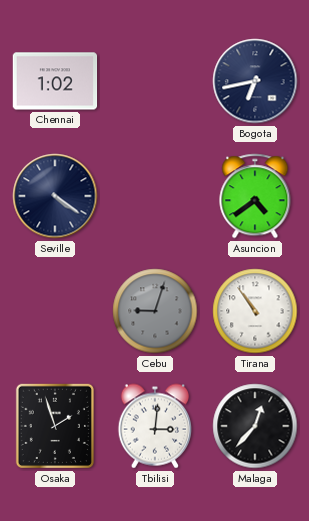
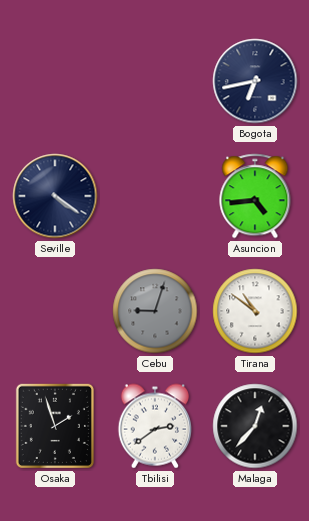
Chennai: 1:02 -> none (55, 81)
Asuncion: 4:39 -> 4:44 (255, 196)
Tirana: 10:54 -> 10:51 (255, 311)
Tbilisi: 3:01 -> 2:39 (154, 426)
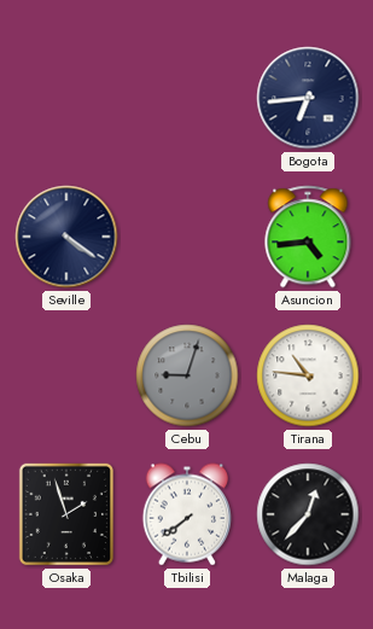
Bogota: 6:43 -> 6:44 (308, 98)
Tirana: 10:51 -> 10:46 (308, 375)
Tbilisi: 2:39 -> 7:39 (186, 514)
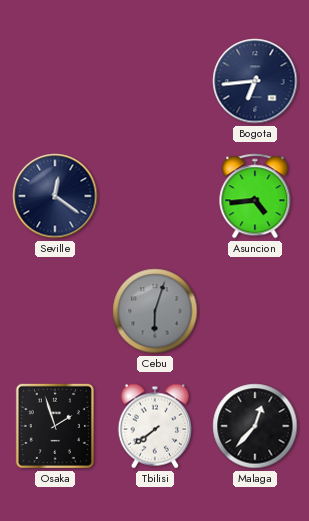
Seville: 4:21 -> 12:21 (55, 196)
Cebu: 9:03 -> 6:03 (155, 311)
Tirana: 10:46 -> none (308, 375)
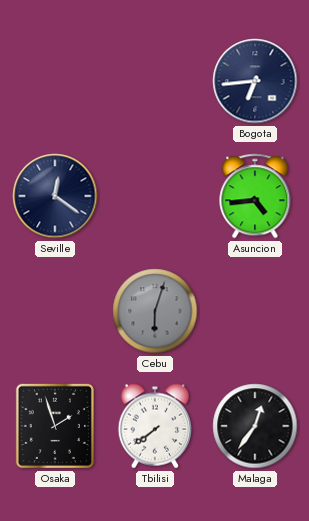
Malaga: 12:37 -> 12:36 (255, 426)
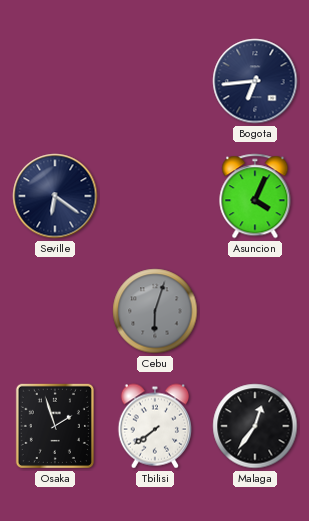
Seville: 12:21 -> 6:21 (55, 196)
Asuncion: 4:44 -> 4:04 (255, 196)
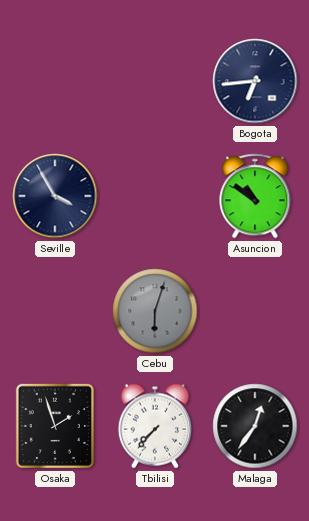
Seville: 6:21 -> 3:55 (55, 196)
Asuncion: 4:04 -> 10:51 (255, 196)
Tbilisi: 7:39 -> 7:37 (154, 426)
